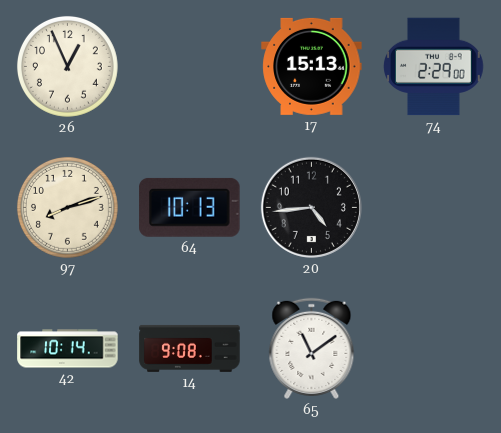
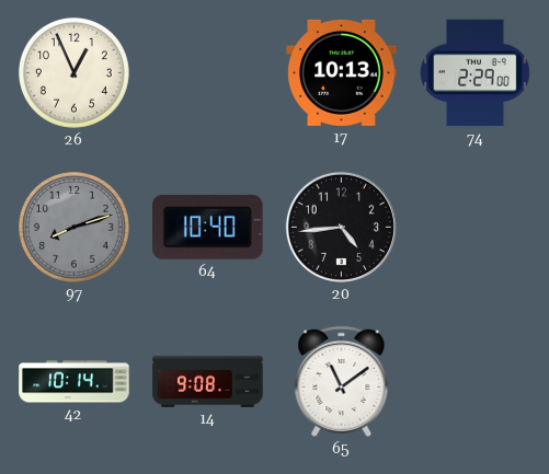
17: 15:13 -> 10:13 (342, 72)
97 dial: cream -> grey (73, 227)
64: 10:13 -> 10:40 (208, 227)
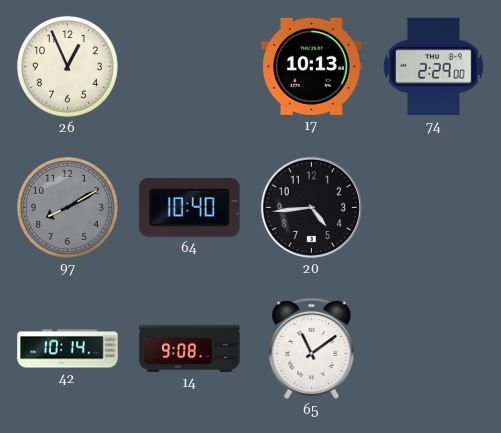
97: 8:12 -> 8:10 (67, 207)
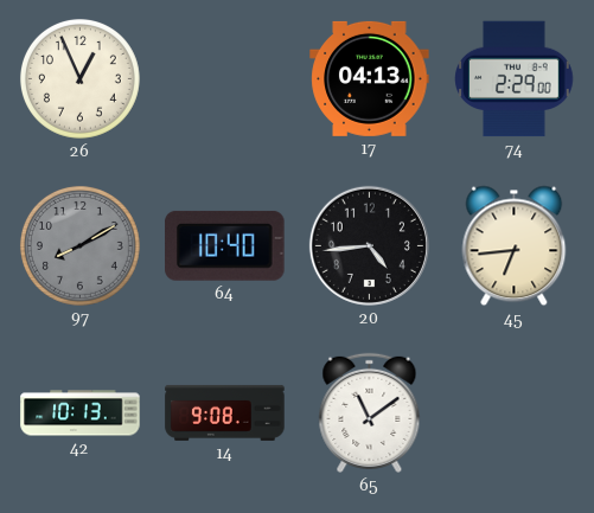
17: 10:13 -> 04:13 (370, 78)
45: none -> 6:44 (515, 246)
42: 10:14 -> 10:13 (81, 413)
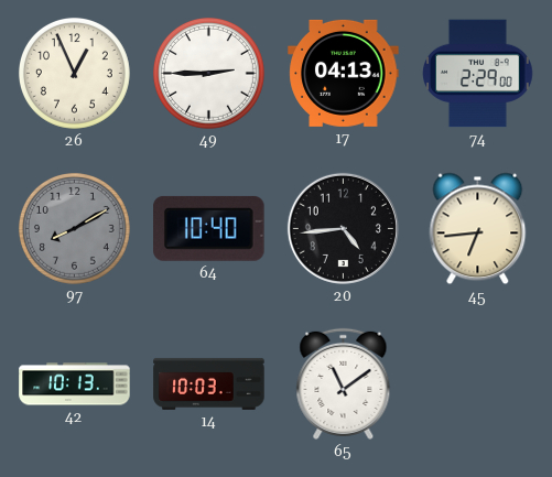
49: none -> 2:45 (208, 73)
14: 9:08 -> 10:03 (209, 383)
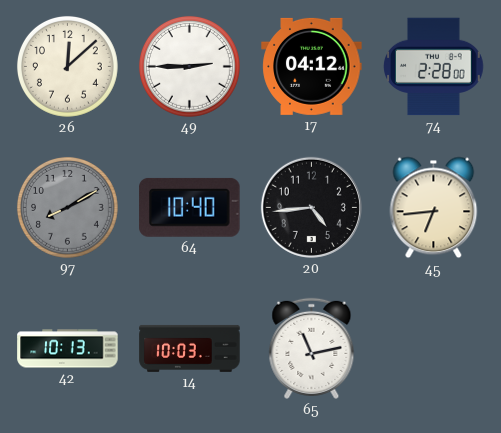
26: 12:56 -> 12:08 (67, 66)
17: 04:13 -> 04:12 (312, 66)
74: 2:29 -> 2:28 (434, 67)
65: 11:09 -> 11:13 (312, 348)
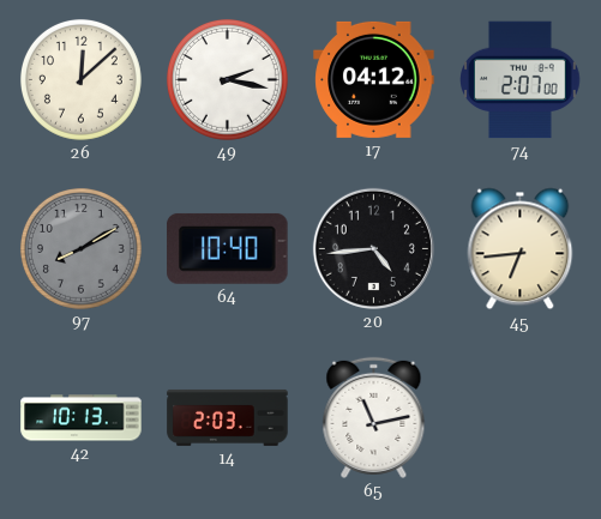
49: 2:45 -> 2:17 (227, 79)
74: 2:28 -> 2:07 (521, 80)
14: 10:03 -> 2:03 (228, 417)
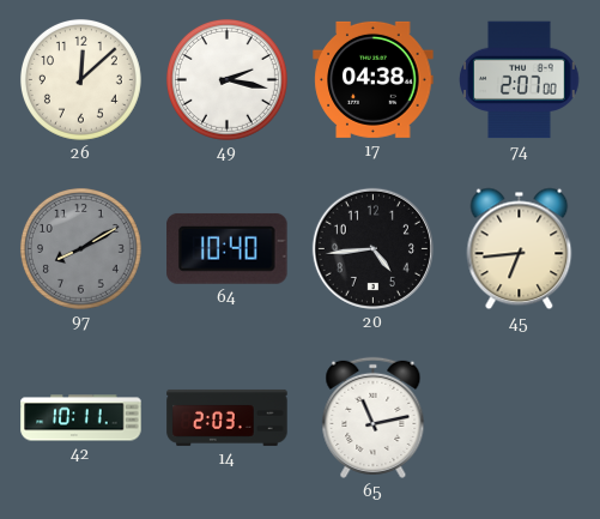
17: 04:12 -> 04:38 (374, 79)
42: 10:13 -> 10:11 (81, 418)
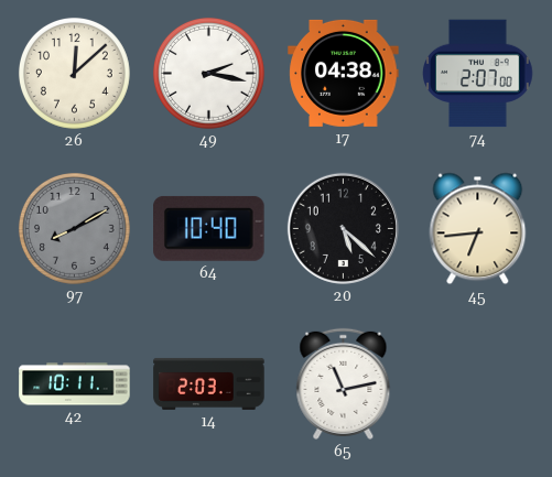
20: 4:44 -> 5:22 (343, 228)
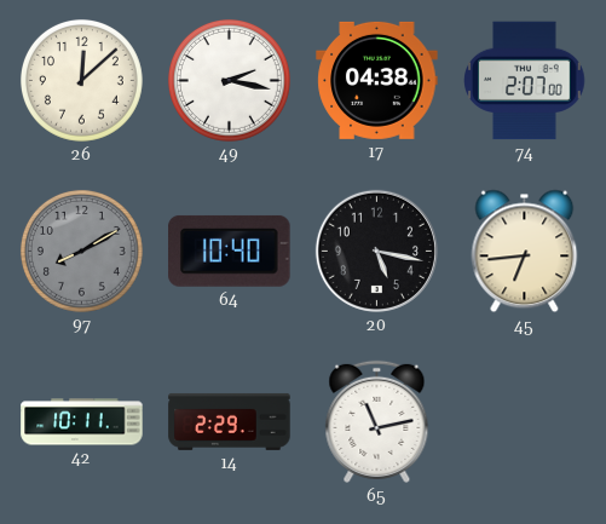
20: 5:22 -> 5:17 (376, 251)
14: 2:03 -> 2:29 (230, 421)
